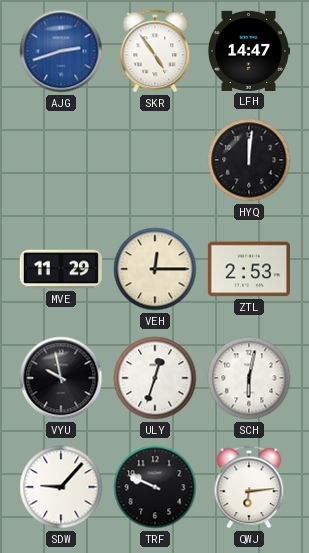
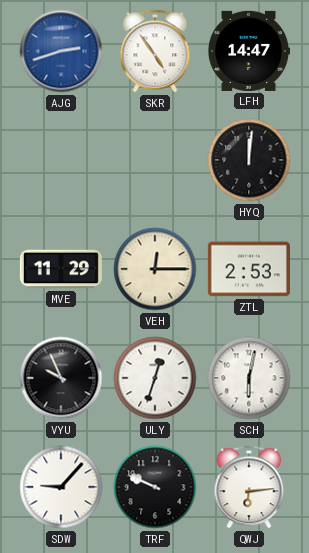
VYU: 9:58 -> 9:56 (61, 378)
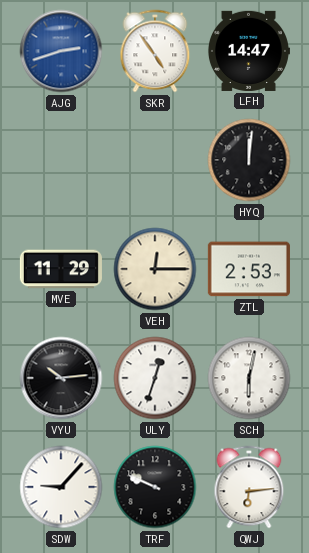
VYU: 9:56 -> 10:14 (61, 378)
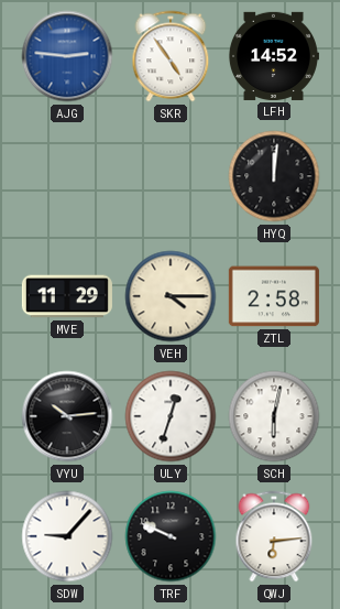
AJG: 2:42 -> 2:46 (67, 56)
LFH: 14:47 -> 14:52 (273, 56)
VEH: 12:15 -> 4:15 (171, 296)
ZTL: 2:53 -> 2:58 (274, 296)
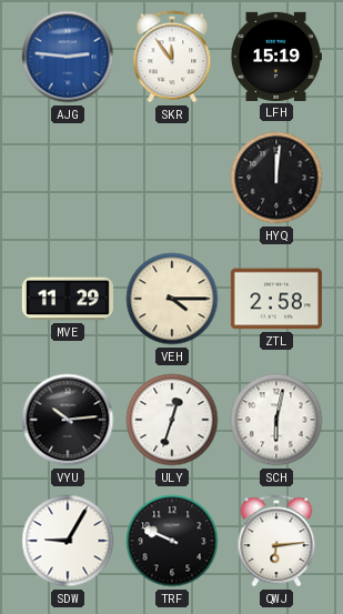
SKR: 4:54 -> 11:54 (172, 57)
LFH: 14:52 -> 15:19 (275, 57)
SDW: 9:07 -> 9:05 (68, 541)
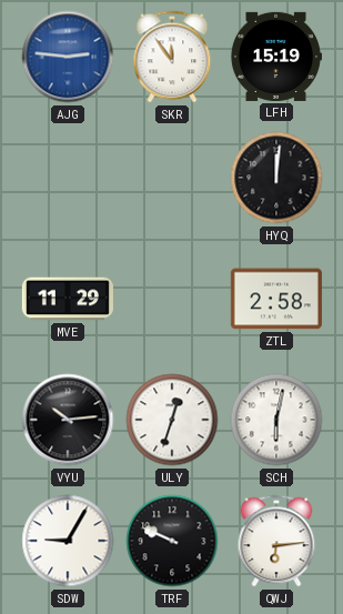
VEH: 4:15 -> none (172, 299)
